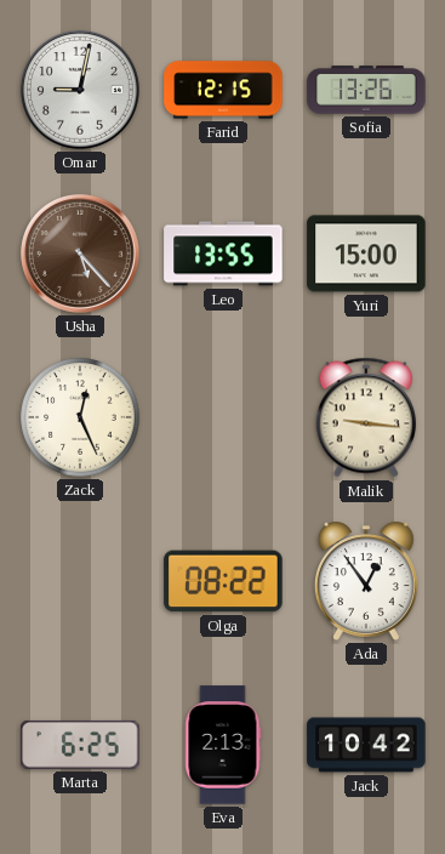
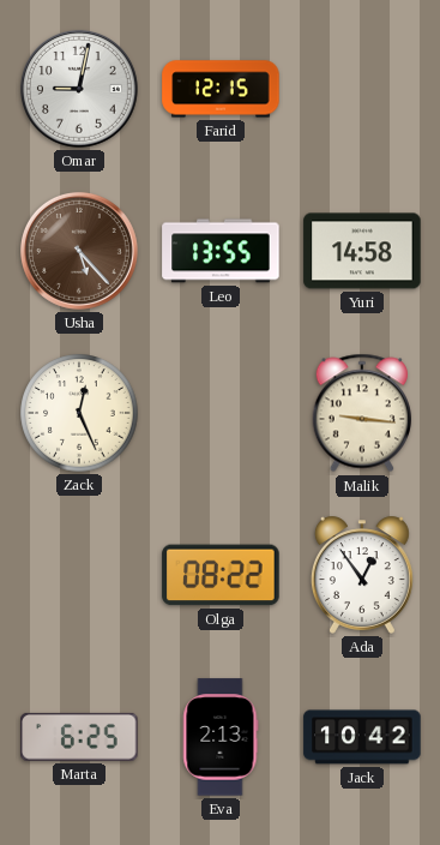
Sofia: 13:26 -> none (366, 90)
Yuri: 15:00 -> 14:58 (362, 251)
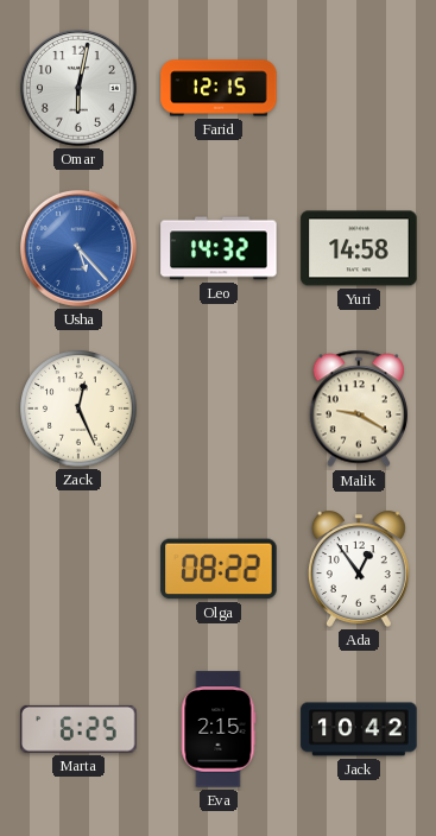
Omar: 9:02 -> 6:02 (78, 88)
Usha dial: brown -> blue (78, 248)
Leo: 13:55 -> 14:32 (219, 248)
Malik: 9:16 -> 9:20 (359, 408)
Eva: 2:13 -> 2:15 (219, 729)
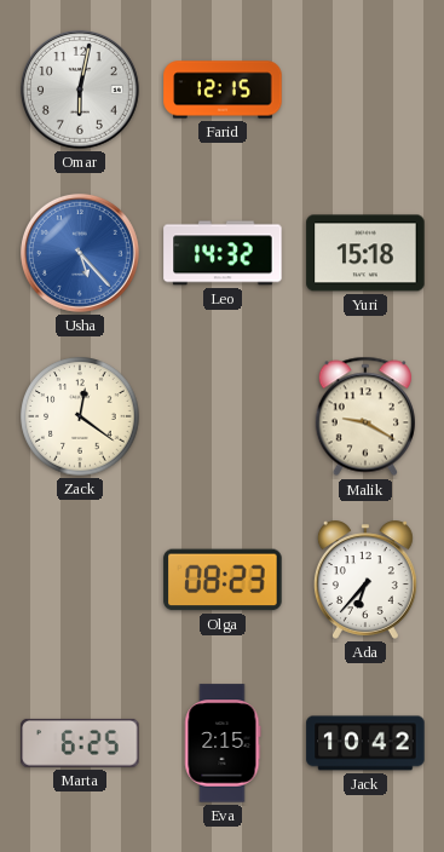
Yuri: 14:58 -> 15:18 (365, 253)
Zack: 12:26 -> 12:21 (80, 416)
Olga: 08:22 -> 08:23 (223, 580)
Ada: 12:54 -> 6:37 (365, 580)
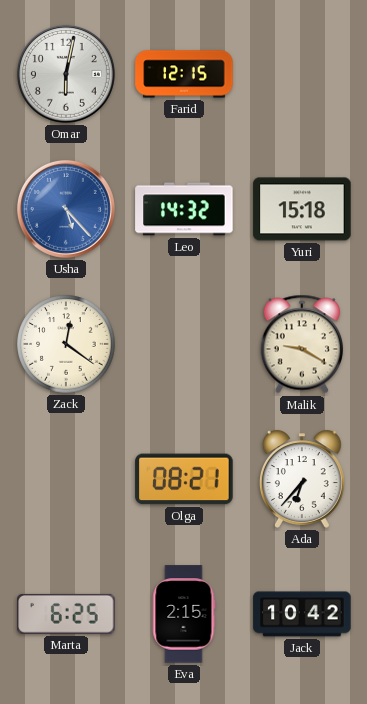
Olga: 08:23 -> 08:21 (184, 479)
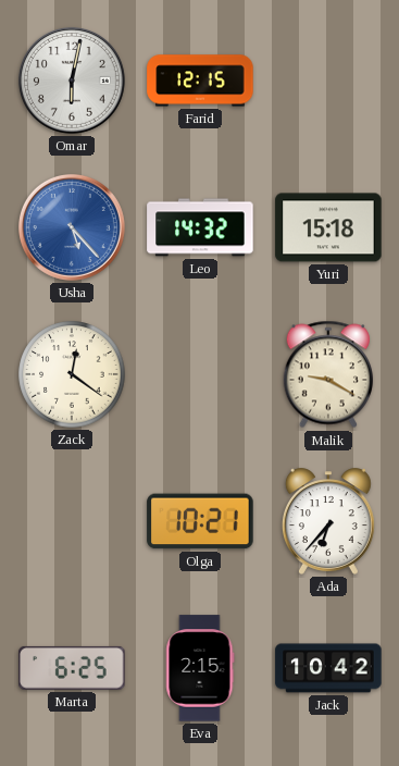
Olga: 08:21 -> 10:21 (200, 521)
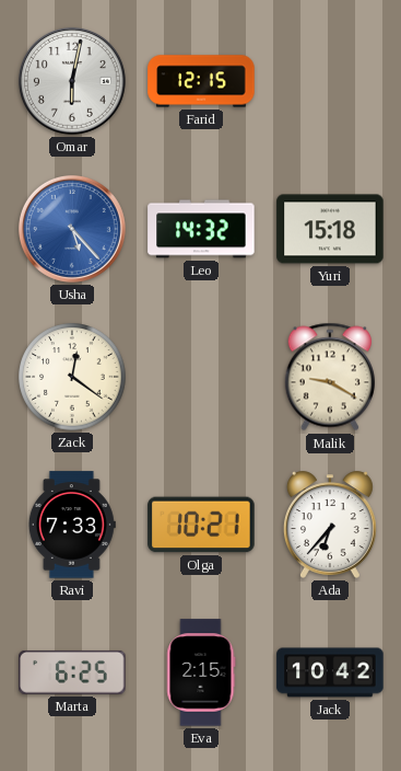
Ravi: none -> 7:33 (72, 525)
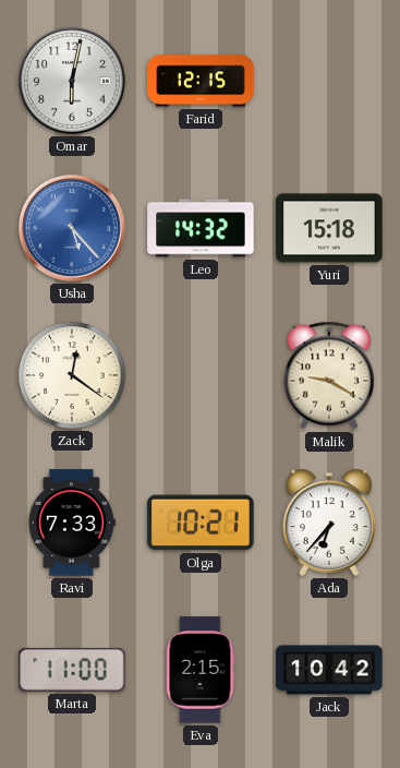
Marta: 6:25 -> 11:00 (72, 670)
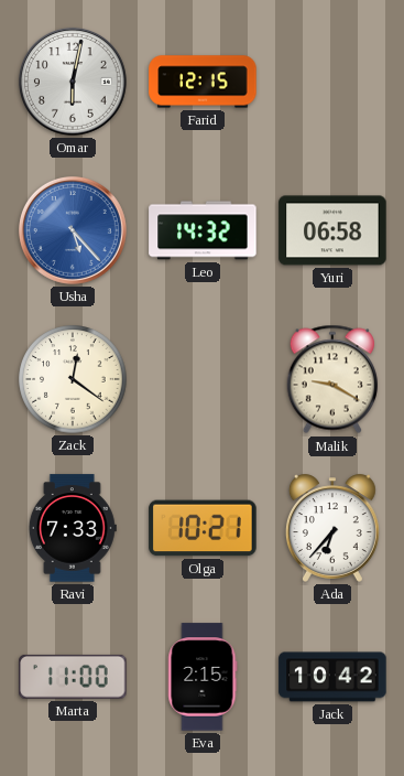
Yuri: 15:18 -> 06:58 (332, 230)
